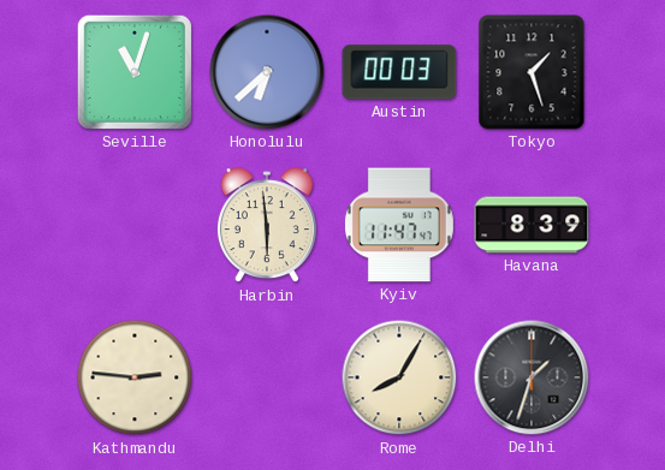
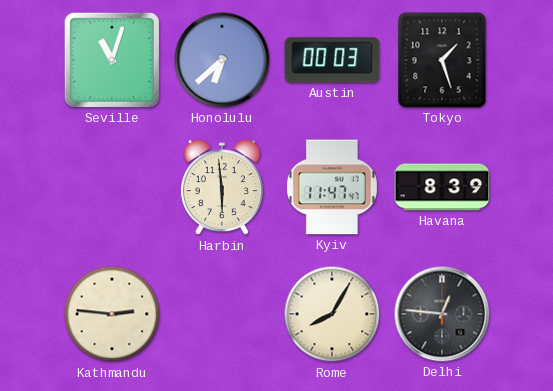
Delhi: 1:33 -> 12:46 (442, 314)
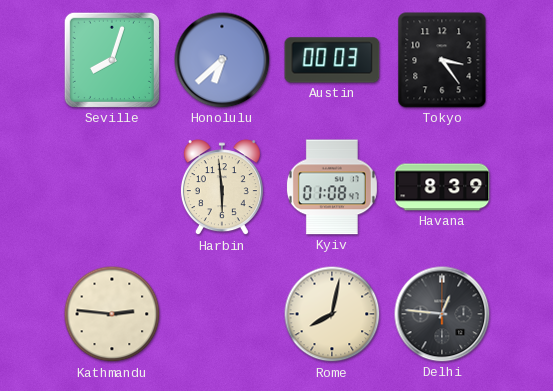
Seville: 11:03 -> 8:03 (112, 60)
Tokyo: 1:27 -> 3:24 (442, 60)
Kyiv: 11:47 -> 01:08 (332, 187)
Rome: 8:05 -> 8:02 (332, 314)
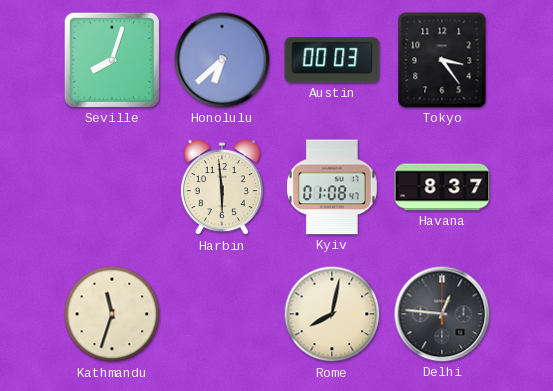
Havana: 8:39 -> 8:37 (442, 187)
Kathmandu: 2:46 -> 11:33 (112, 314)
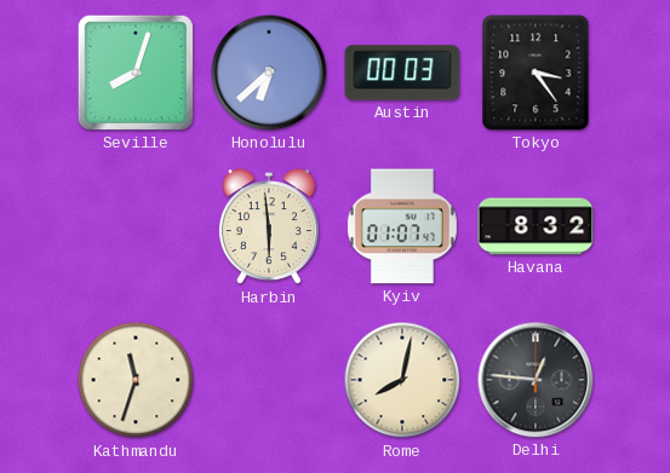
Kyiv: 01:08 -> 01:07 (402, 226)
Havana: 8:37 -> 8:32 (536, 226)
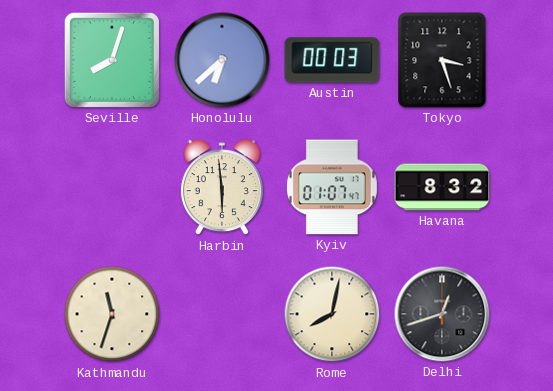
Tokyo: 3:24 -> 3:27 (442, 60)
Delhi: 12:46 -> 12:42 (442, 314)
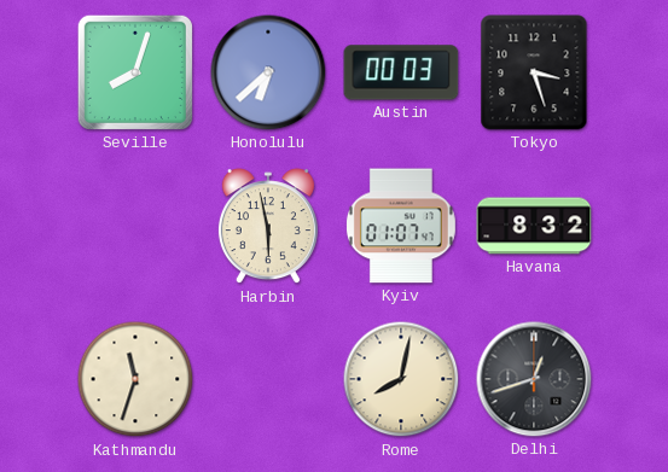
Harbin: 5:59 -> 5:58 (268, 227)
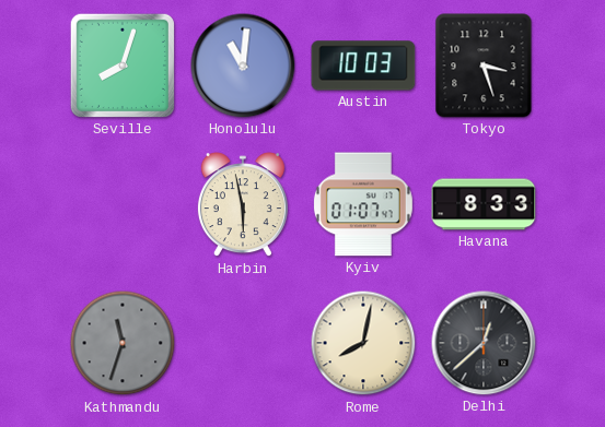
Honolulu: 6:38 -> 11:01 (243, 66)
Austin: 00:03 -> 10:03 (363, 66)
Havana: 8:32 -> 8:33 (484, 204)
Kathmandu dial: cream -> grey (123, 343)
Delhi: 12:42 -> 12:38 (484, 343)
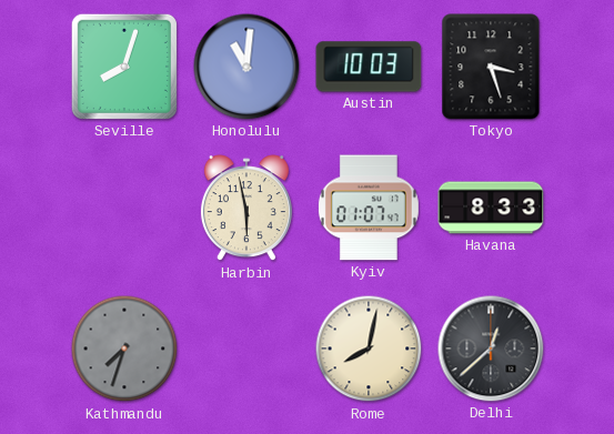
Kathmandu: 11:33 -> 7:33 (124, 349)
